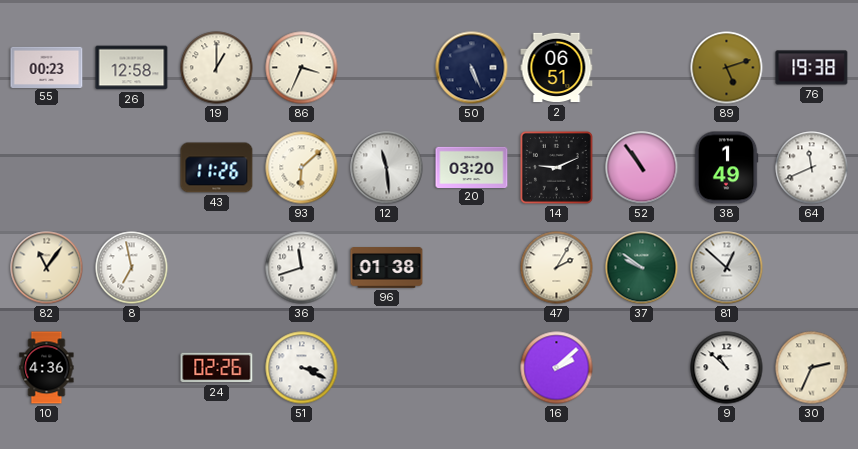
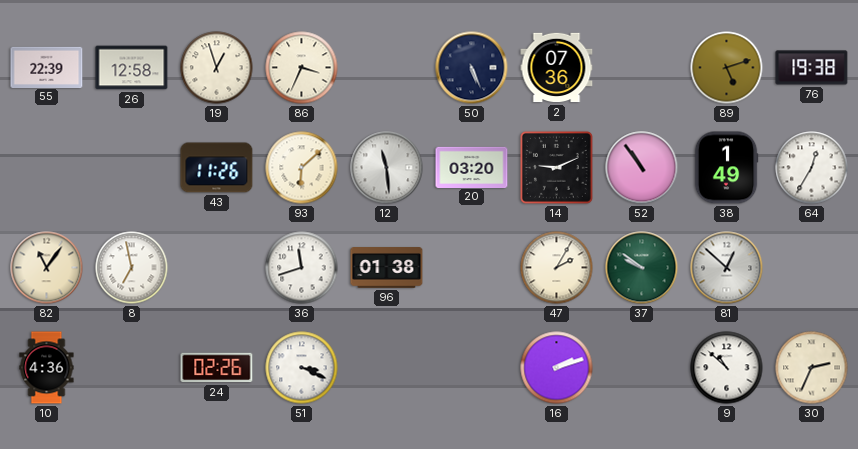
55: 00:23 -> 22:39 (47, 67)
19: 1:00 -> 12:57 (217, 68)
2: 06:51 -> 07:36 (557, 68)
64: 11:41 -> 12:35 (812, 168)
16: 2:08 -> 2:12 (557, 368)
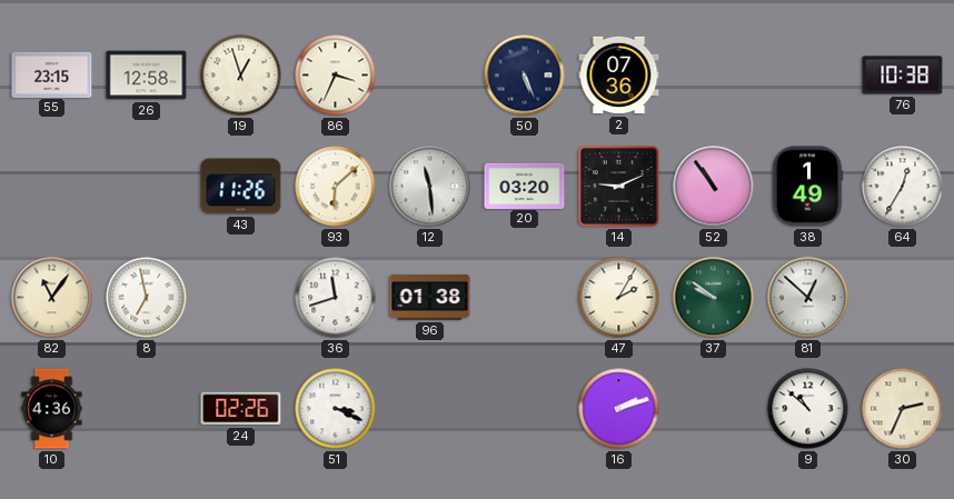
55: 22:39 -> 23:15 (52, 74)
89: 5:12 -> none (727, 68)
76: 19:38 -> 10:38 (903, 76)
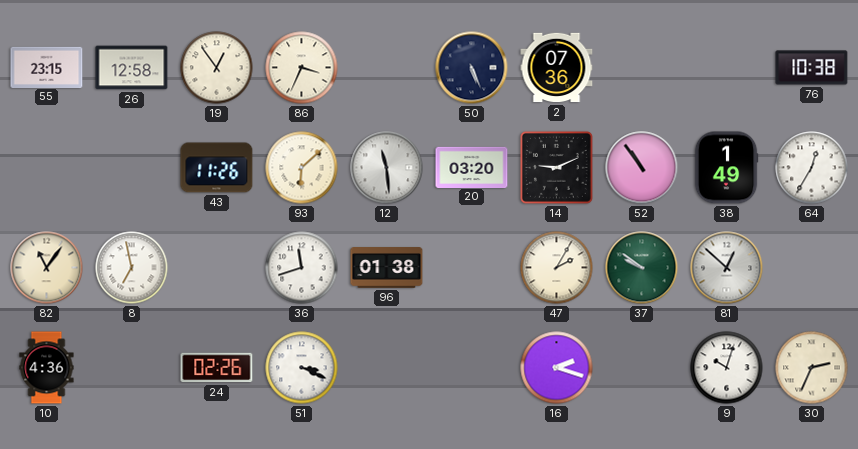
19: 12:57 -> 12:54 (217, 68)
16: 2:12 -> 2:18 (557, 368)
9: 10:52 -> 10:03 (727, 368)
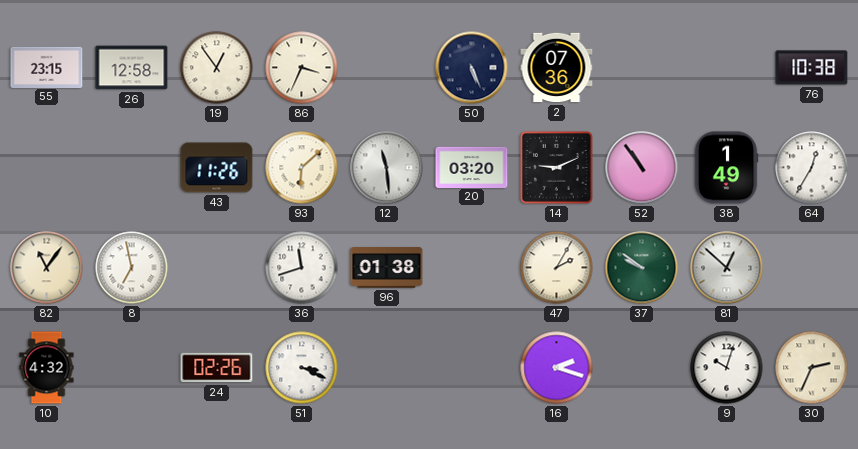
10: 4:36 -> 4:32 (47, 368)
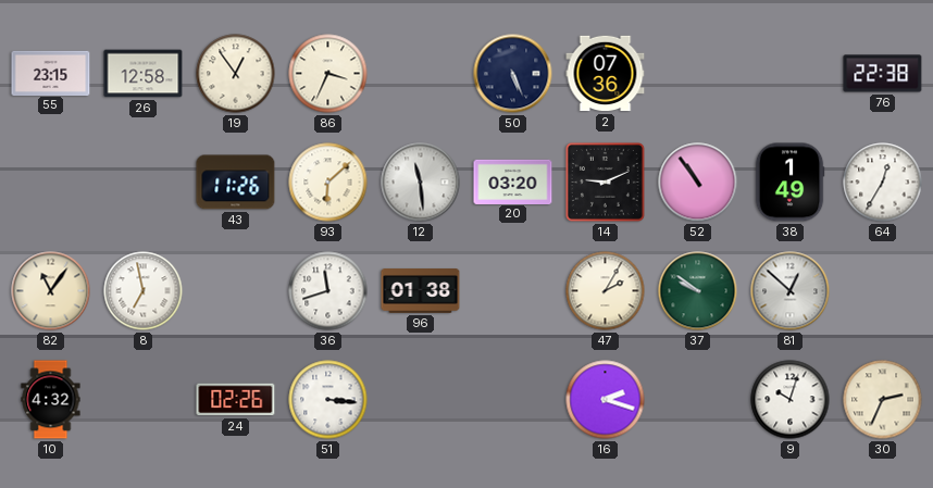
76: 10:38 -> 22:38 (883, 74)
51: 3:19 -> 3:16 (328, 400)
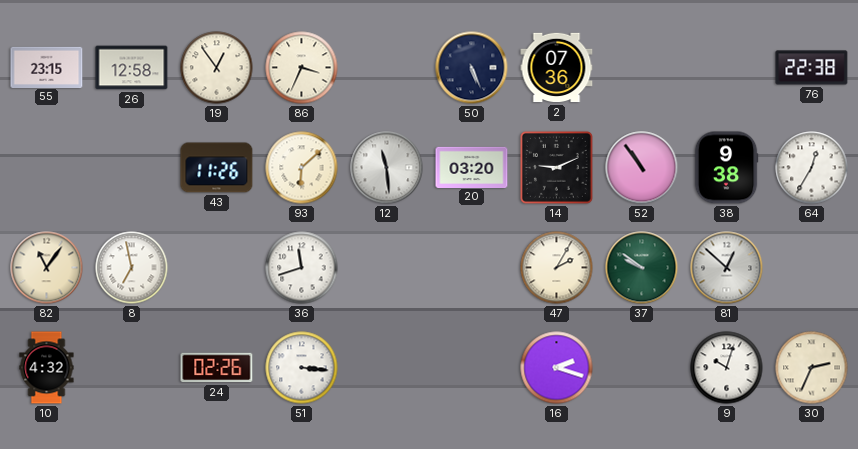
38: 1:49 -> 9:38 (726, 168)
96: 01:38 -> none (421, 291)
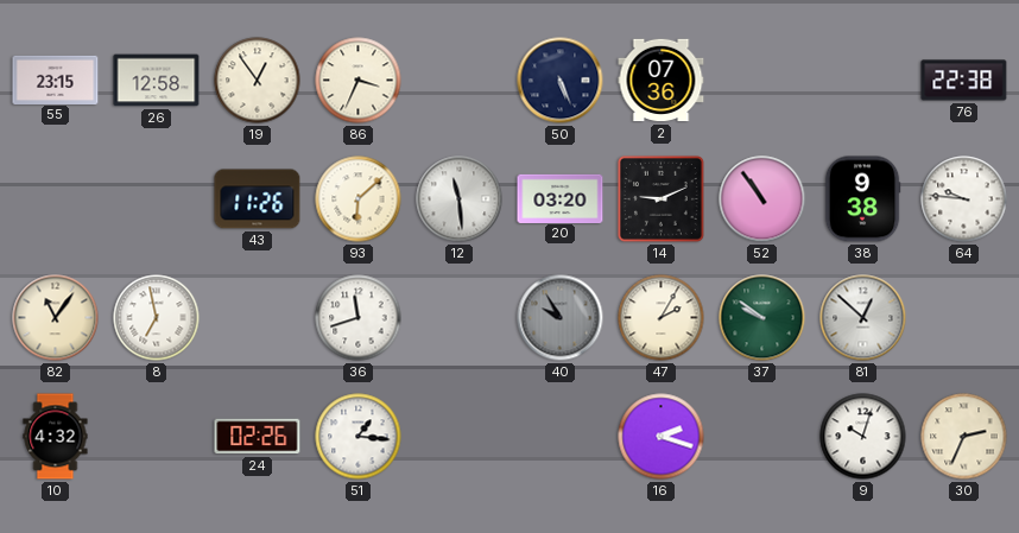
64: 12:35 -> 9:46 (964, 199)
40: none -> 9:55 (561, 318)
51: 3:16 -> 1:16 (359, 437)
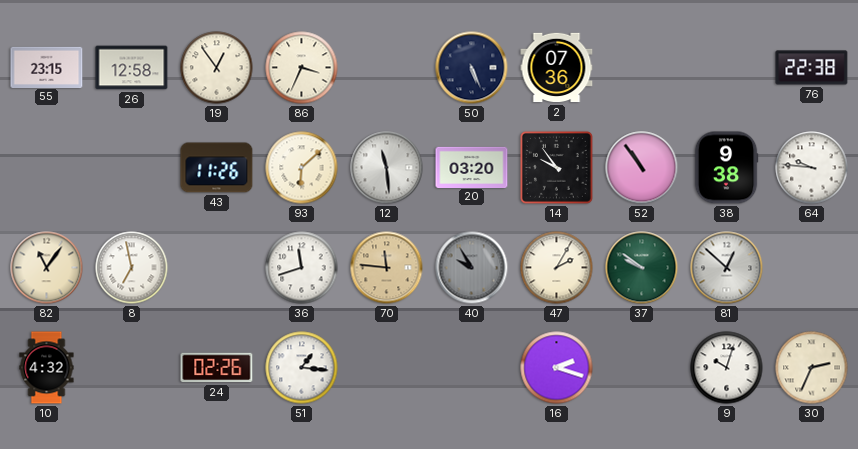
14: 9:11 -> 9:54 (556, 167)
70: none -> 11:46 (387, 268)
